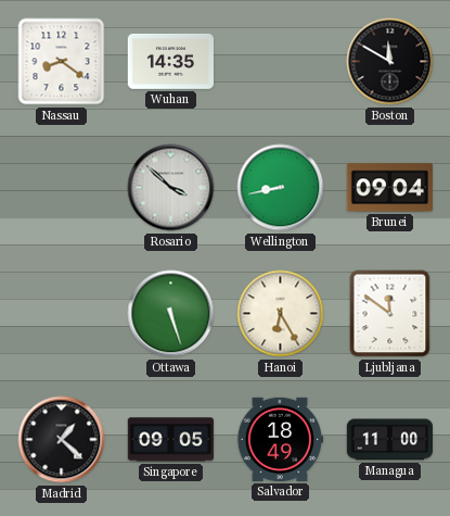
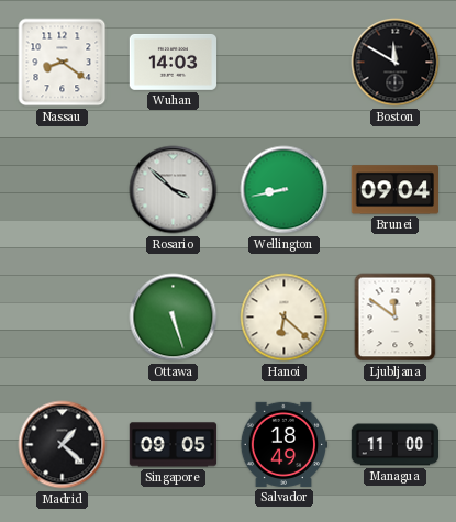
Wuhan: 14:35 -> 14:03 (174, 62)
Hanoi: 6:25 -> 6:22 (285, 318)
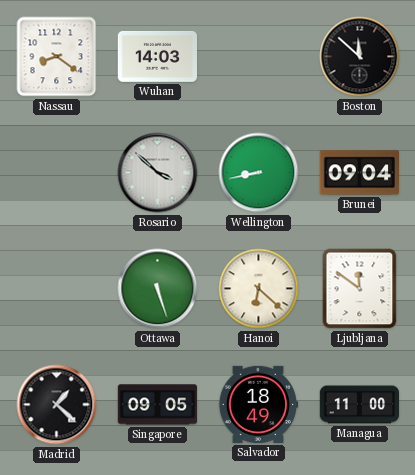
Boston: 11:50 -> 11:52 (360, 57)
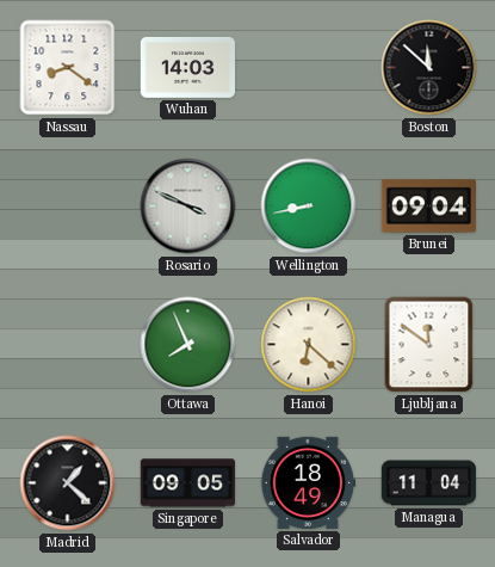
Rosario: 3:52 -> 3:49 (188, 207)
Ottawa: 5:27 -> 7:56 (188, 345)
Managua: 11:00 -> 11:04 (429, 483)
